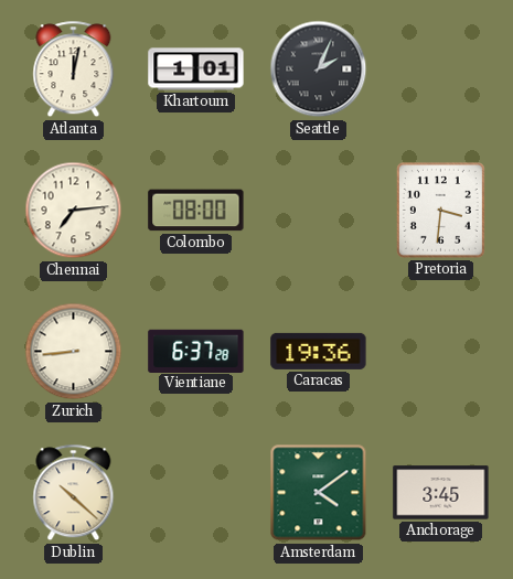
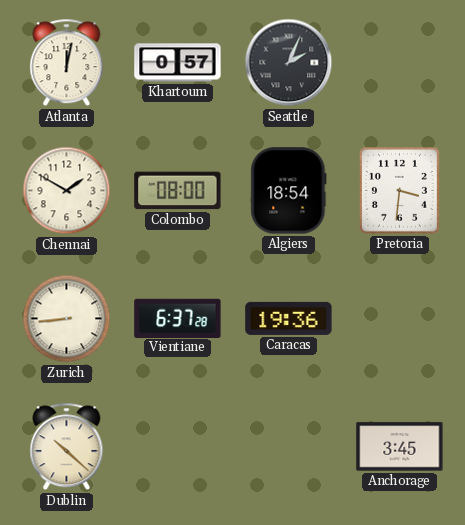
Khartoum: 1:01 -> 0:57 (178, 63)
Chennai: 7:14 -> 1:50 (67, 191)
Algiers: none -> 18:54 (289, 191)
Amsterdam: 4:09 -> none (319, 493)
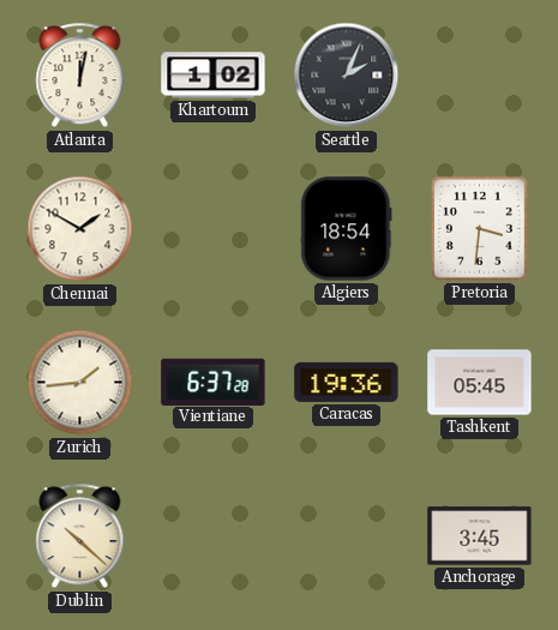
Khartoum: 0:57 -> 1:02 (214, 76)
Colombo: 08:00 -> none (178, 191)
Zurich: 8:44 -> 1:44 (80, 383)
Tashkent: none -> 05:45 (480, 383)
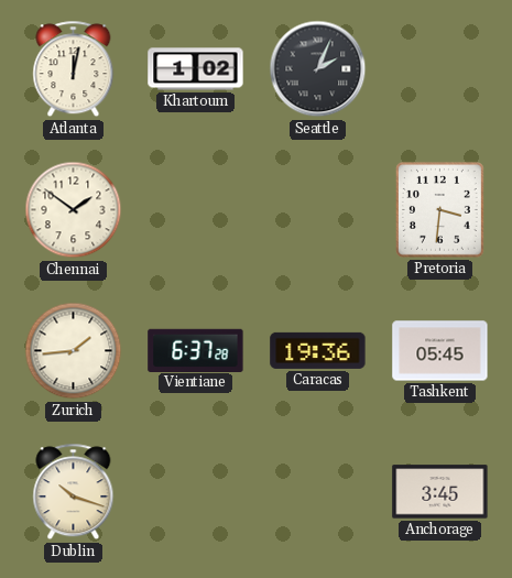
Chennai: 1:50 -> 1:51 (74, 210)
Algiers: 18:54 -> none (347, 229)
Dublin: 10:22 -> 10:18 (74, 492)
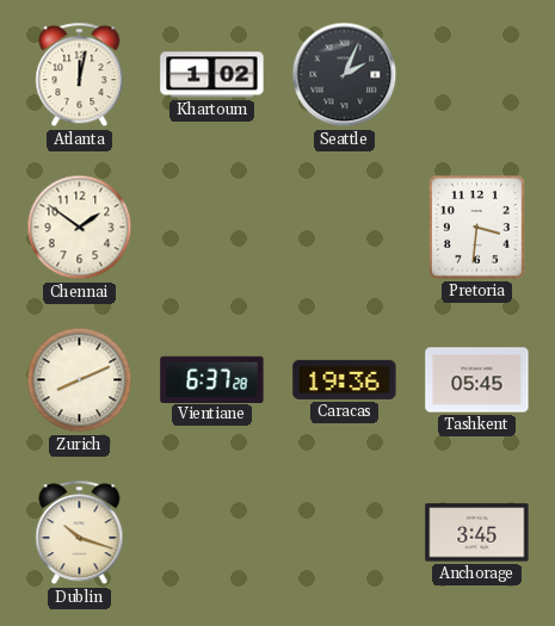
Zurich: 1:44 -> 8:11 (80, 380)
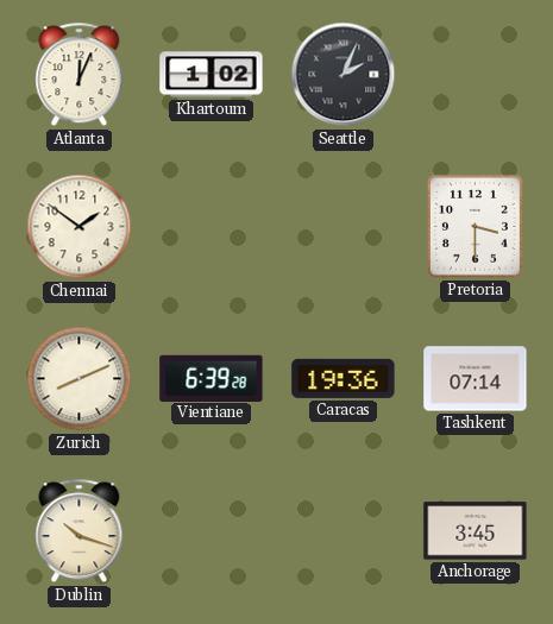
Atlanta: 12:02 -> 12:04 (80, 75)
Pretoria: 3:31 -> 3:30 (475, 226)
Vientiane: 6:37 -> 6:39 (212, 378)
Tashkent: 05:45 -> 07:14 (476, 379)
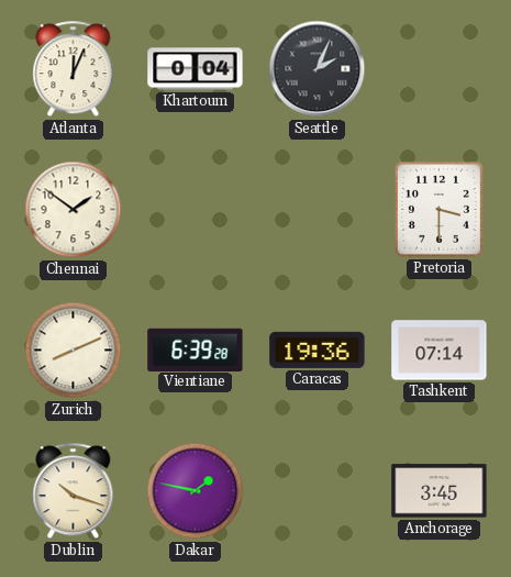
Khartoum: 1:02 -> 0:04 (196, 69)
Dakar: none -> 1:47 (196, 491)
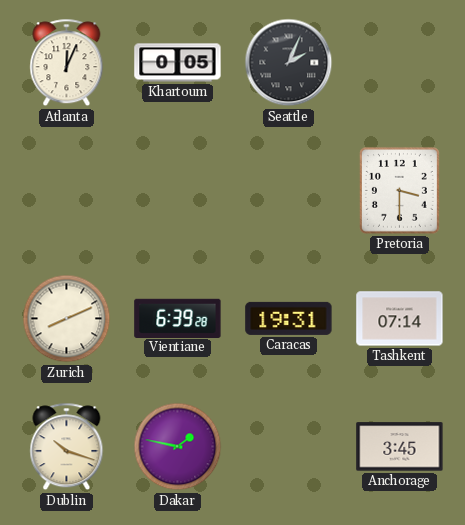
Khartoum: 0:04 -> 0:05 (178, 63)
Chennai: 1:51 -> none (74, 210)
Caracas: 19:36 -> 19:31 (289, 318)
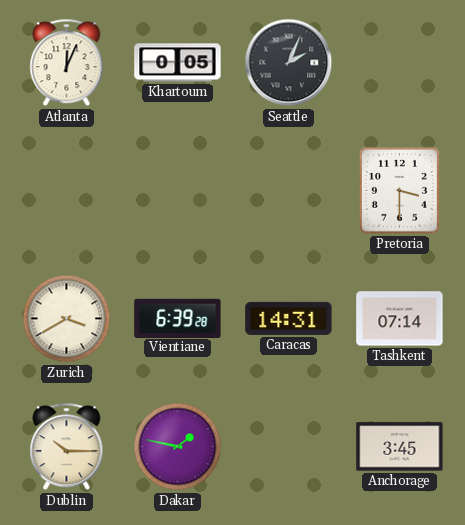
Zurich: 8:11 -> 3:40 (67, 319)
Caracas: 19:31 -> 14:31 (289, 318)
Dublin: 10:18 -> 10:15 (67, 447)
